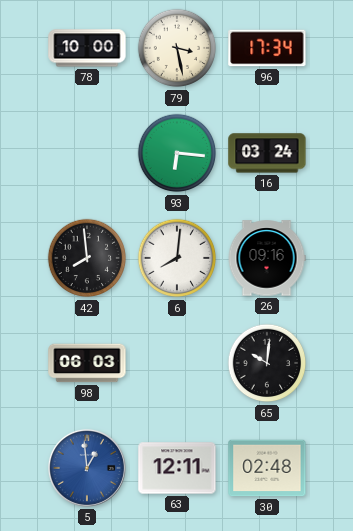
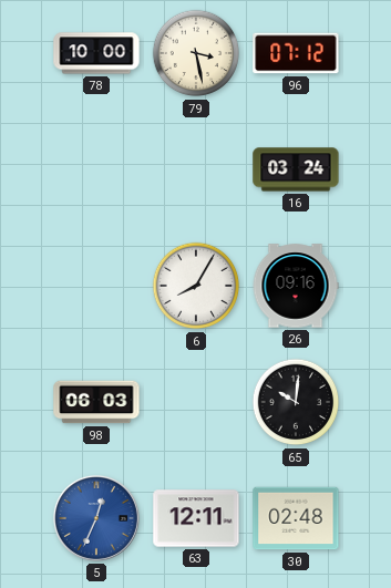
96: 17:34 -> 07:12 (296, 53)
93: 6:16 -> none (177, 153)
42: 7:59 -> none (87, 258)
6: 8:01 -> 8:05 (196, 286)
5: 12:59 -> 12:34 (96, 518)
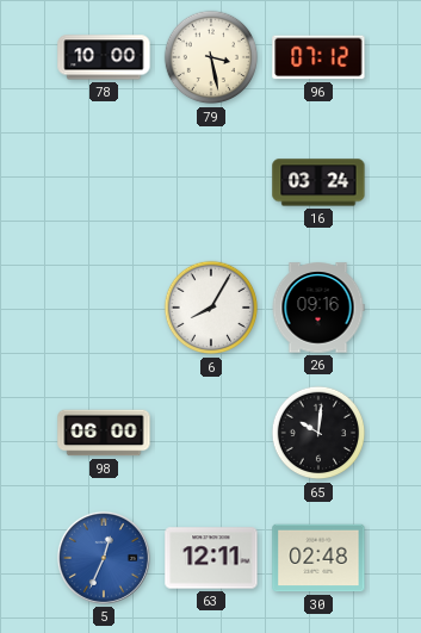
98: 06:03 -> 06:00 (104, 433)
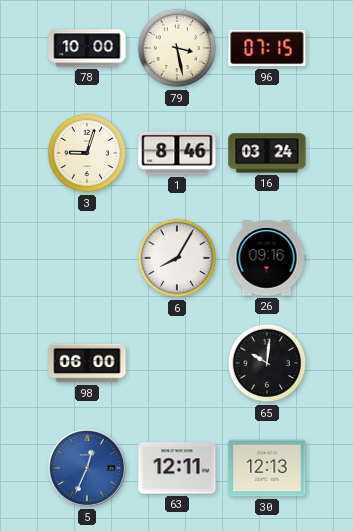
96: 07:12 -> 07:15 (267, 48)
3: none -> 9:03 (87, 153)
1: none -> 8:46 (177, 153)
30: 02:48 -> 12:13 (267, 468)
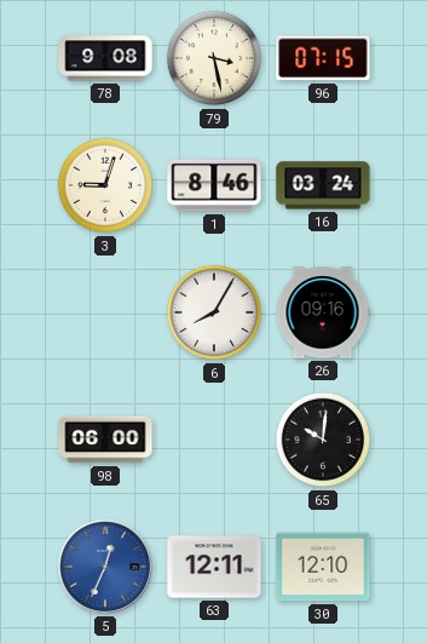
78: 10:00 -> 9:08 (105, 58)
30: 12:13 -> 12:10 (323, 567)
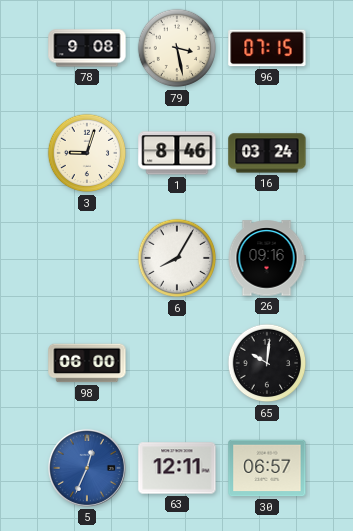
30: 12:10 -> 06:57 (267, 468)
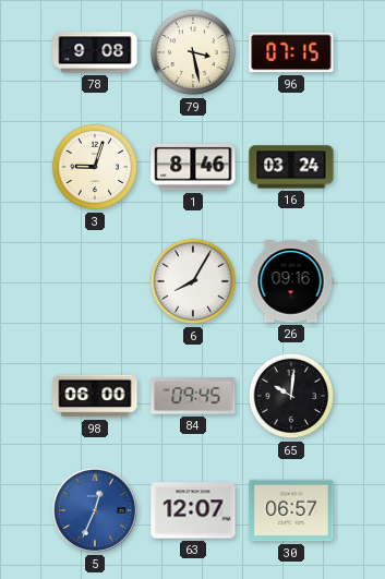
84: none -> 09:45 (193, 396)
63: 12:11 -> 12:07 (193, 510)
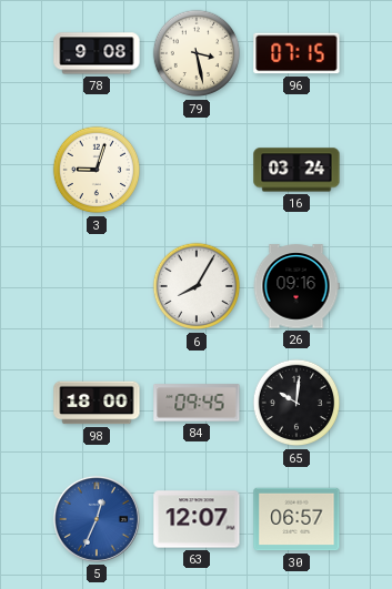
1: 8:46 -> none (193, 167)
98: 06:00 -> 18:00 (97, 403)
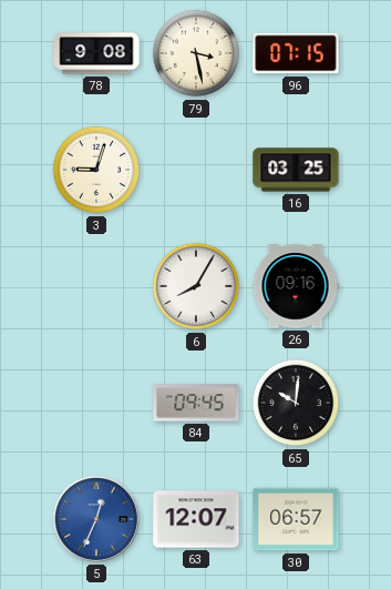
16: 03:24 -> 03:25 (296, 170)
98: 18:00 -> none (97, 403)
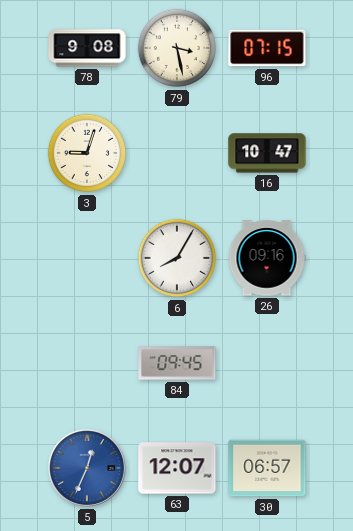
16: 03:25 -> 10:47 (267, 153)
65: 10:01 -> none (296, 403)
